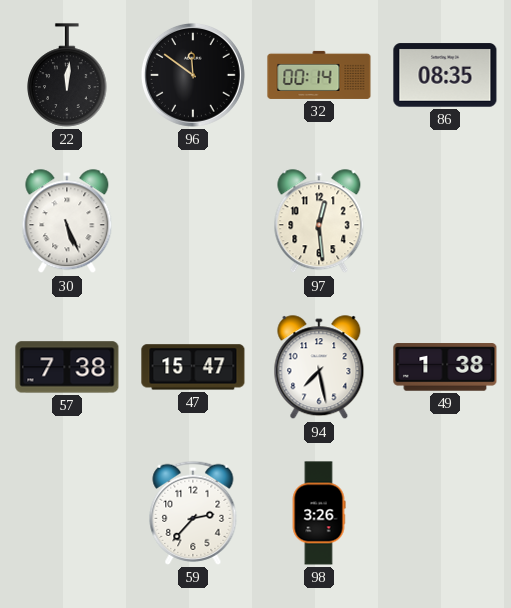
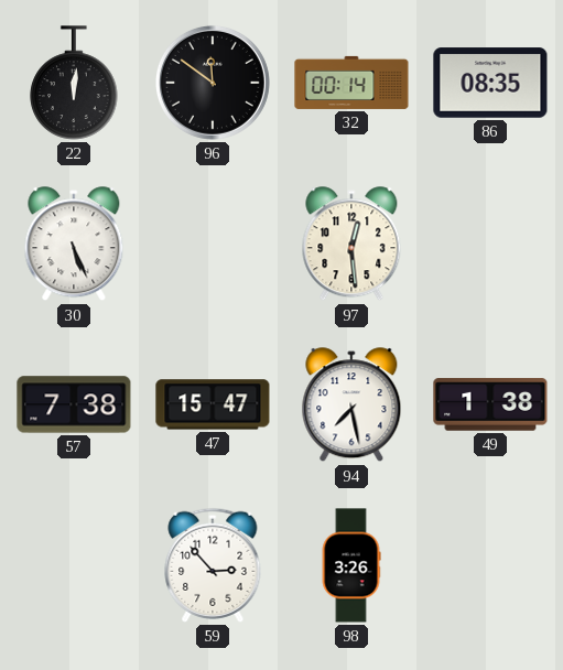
59: 2:37 -> 2:53 (213, 565)
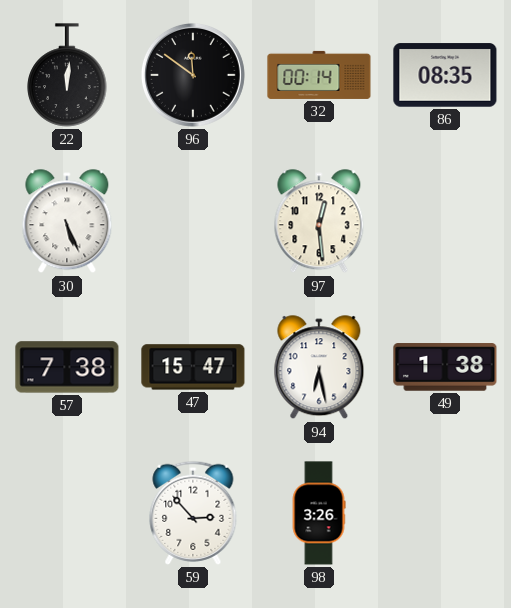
94: 7:28 -> 6:28 (319, 368)
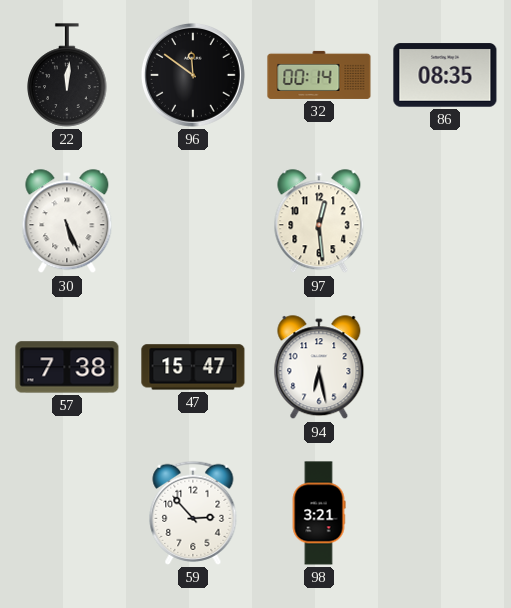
49: 1:38 -> none (445, 367)
98: 3:26 -> 3:21 (319, 513)
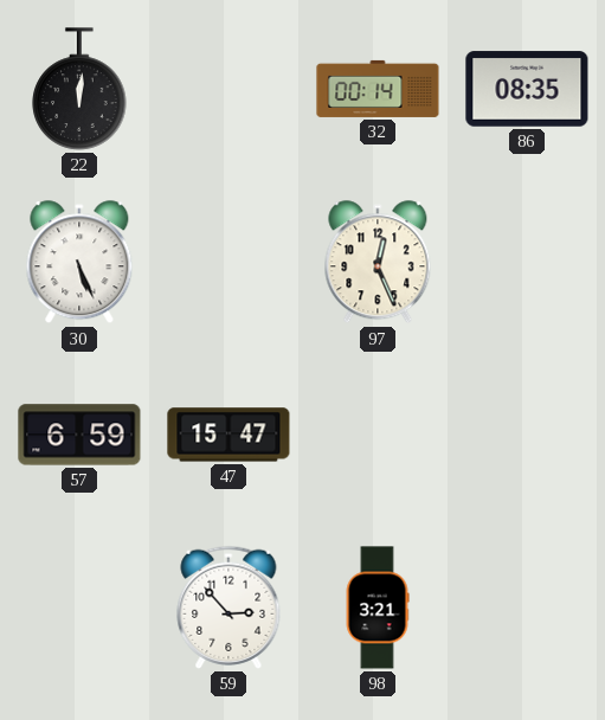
96: 11:51 -> none (193, 75)
97: 12:29 -> 12:26 (378, 263)
57: 7:38 -> 6:59 (79, 435)
94: 6:28 -> none (319, 368)
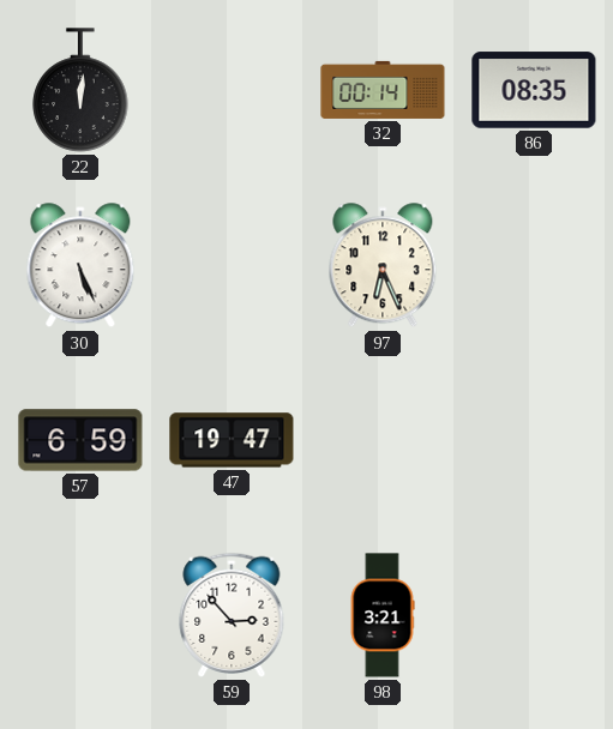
97: 12:26 -> 6:26 (383, 266)
47: 15:47 -> 19:47 (232, 440)
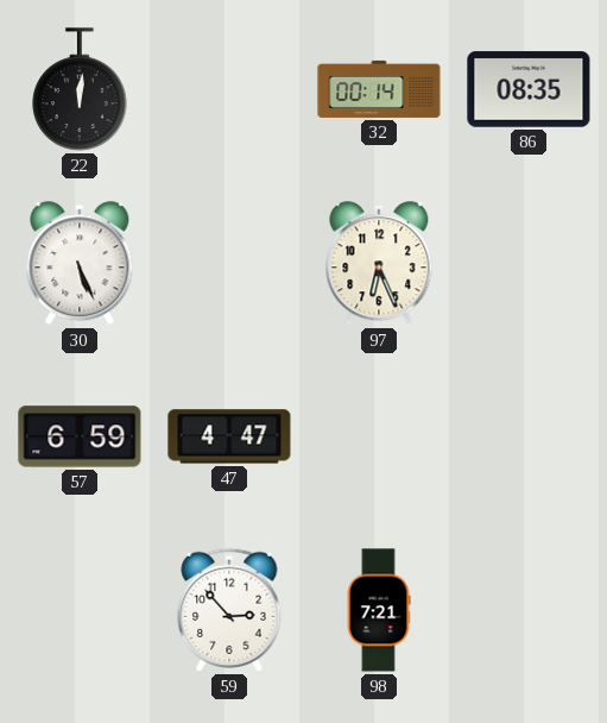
47: 19:47 -> 4:47 (229, 436)
98: 3:21 -> 7:21 (379, 610)
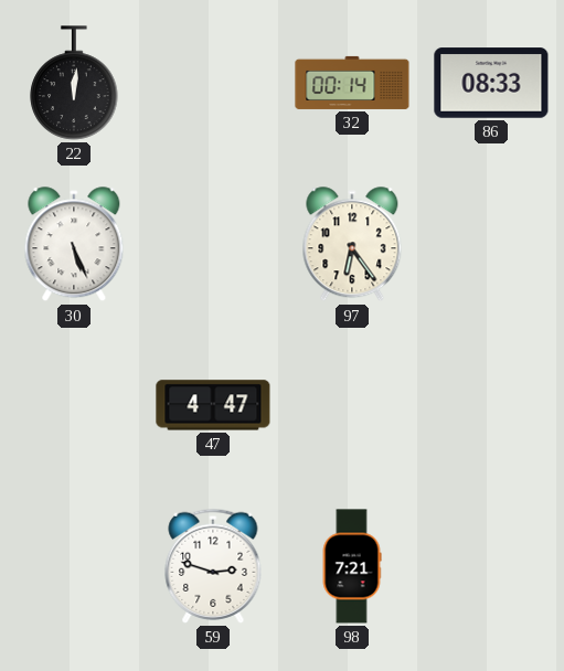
86: 08:35 -> 08:33 (491, 83)
97: 6:26 -> 6:24 (352, 245)
57: 6:59 -> none (80, 436)
59: 2:53 -> 2:48 (213, 566)
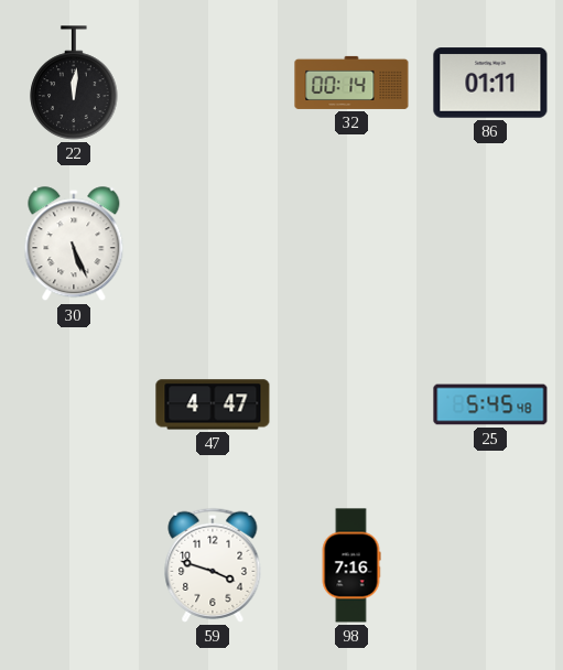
86: 08:33 -> 01:11 (490, 83)
97: 6:24 -> none (352, 245)
25: none -> 5:45 (490, 404)
59: 2:48 -> 3:48 (213, 565)
98: 7:21 -> 7:16 (351, 565)
